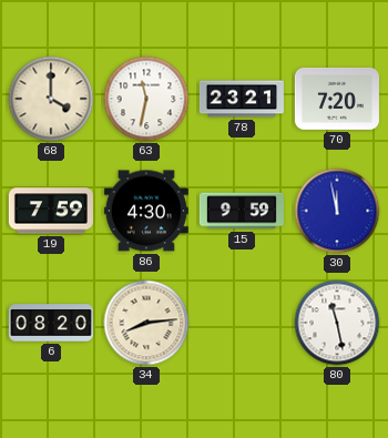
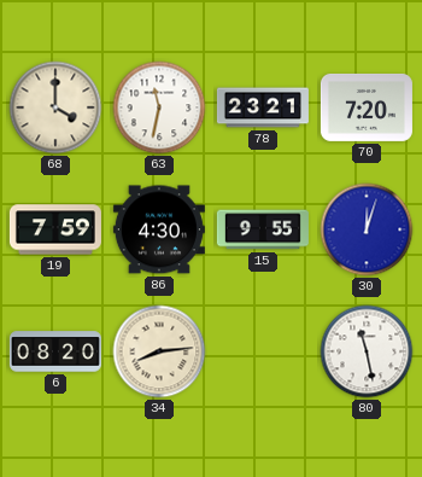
15: 9:59 -> 9:55 (263, 229)
30: 11:58 -> 12:03 (367, 229)
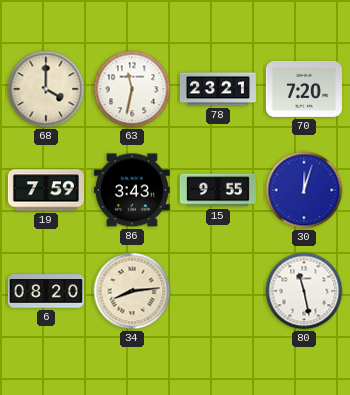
86: 4:30 -> 3:43 (132, 190)
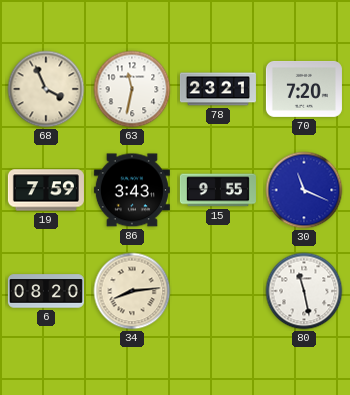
68: 4:00 -> 3:56 (46, 89)
30: 12:03 -> 11:19 (304, 190)
